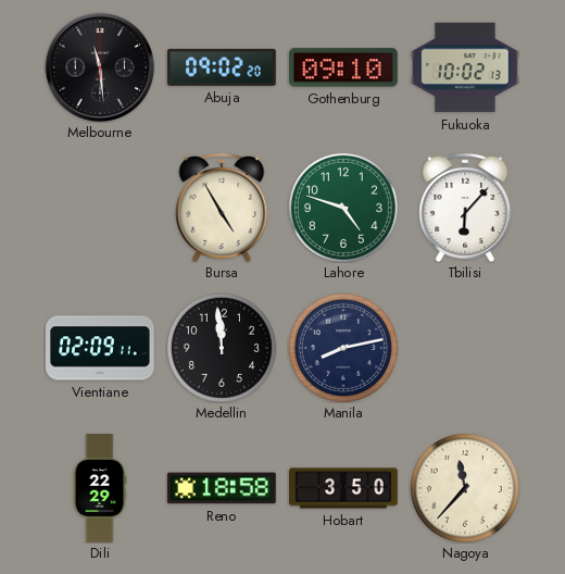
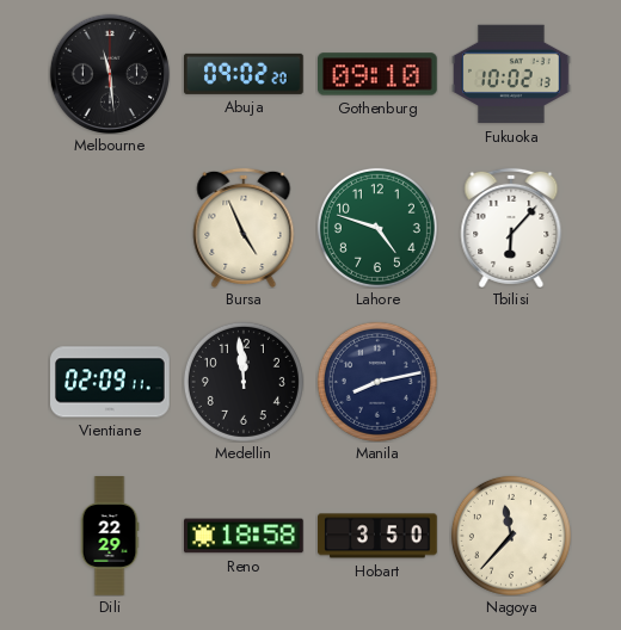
Bursa: 4:55 -> 4:56 (244, 228)
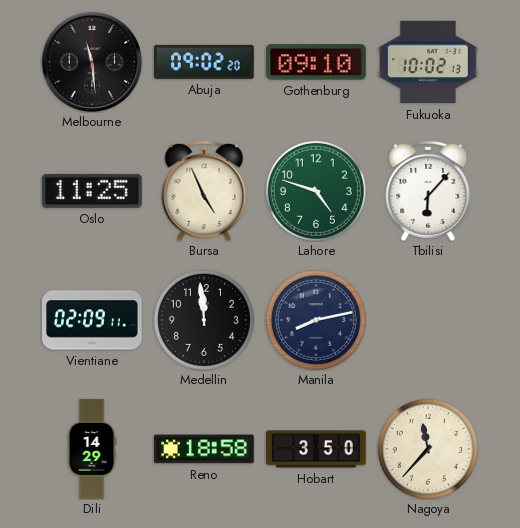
Oslo: none -> 11:25 (93, 191)
Dili: 22:29 -> 14:29 (92, 449)
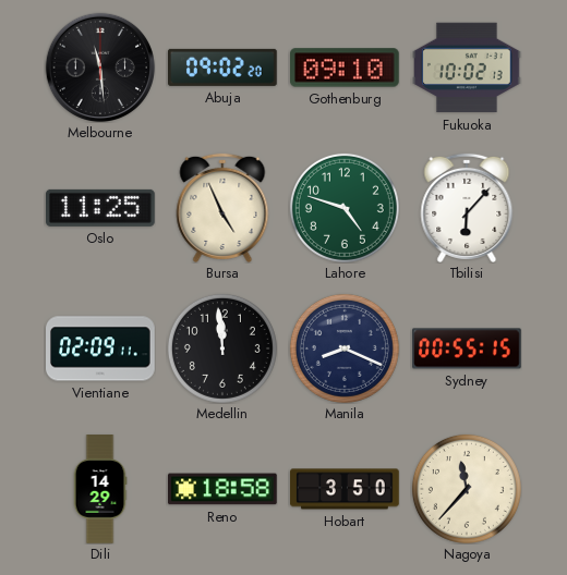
Manila: 8:13 -> 8:19 (345, 348)
Sydney: none -> 00:55 (467, 348)
